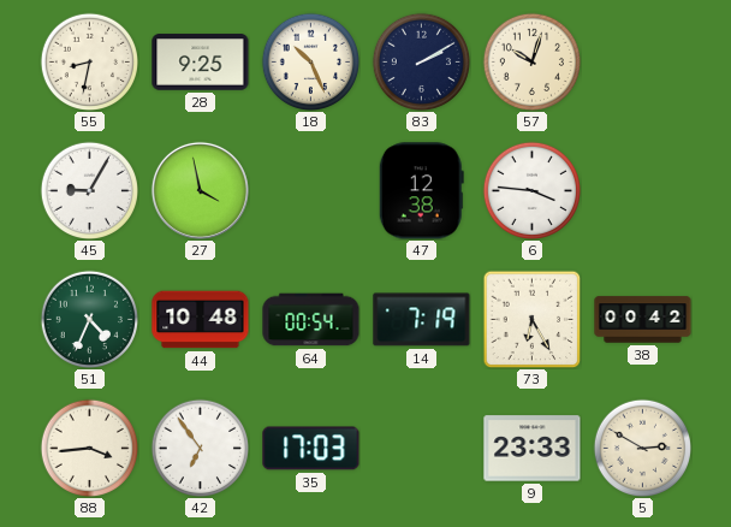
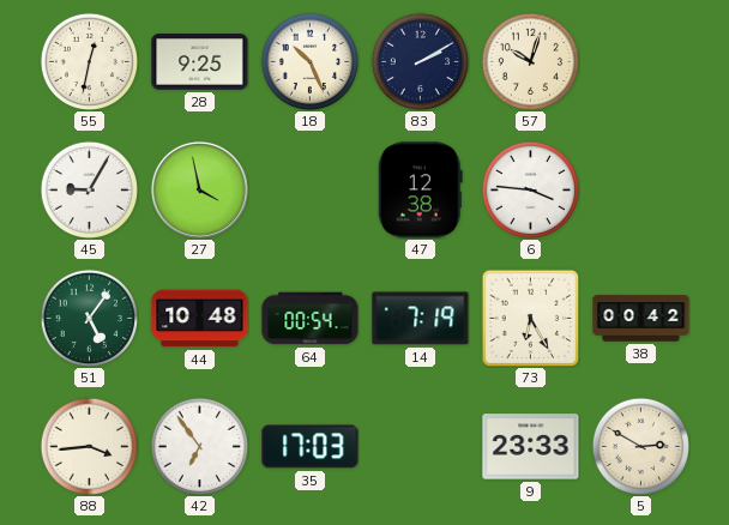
55: 8:32 -> 12:32 (89, 61)
51: 4:34 -> 5:06 (89, 318)
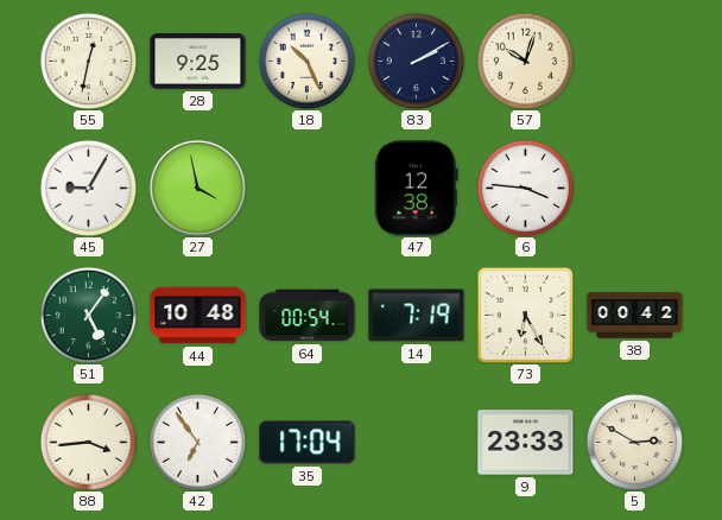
35: 17:03 -> 17:04 (308, 443)
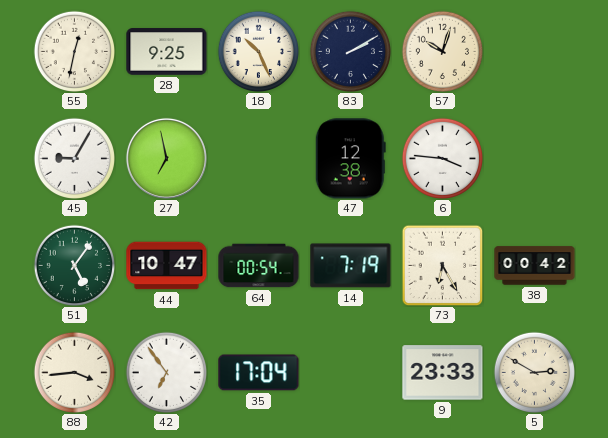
27: 3:58 -> 6:58 (166, 158)
44: 10:48 -> 10:47 (167, 266)
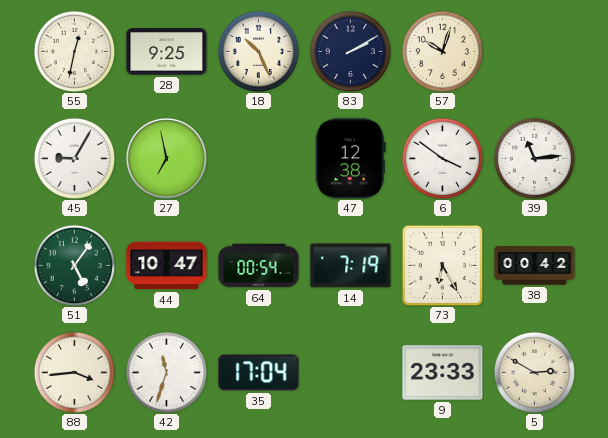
6: 3:46 -> 3:51 (442, 158)
39: none -> 11:14 (534, 158)
42: 6:54 -> 11:33 (166, 372)
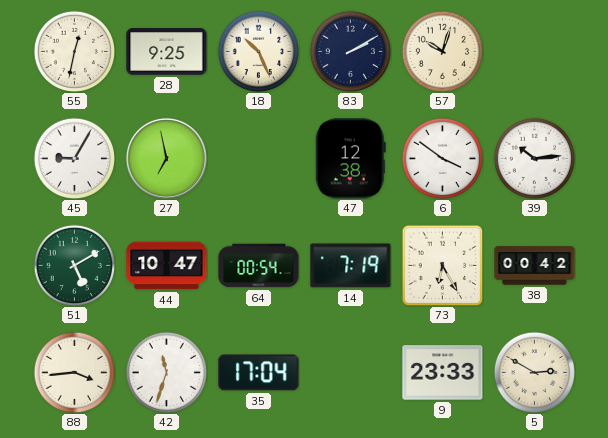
39: 11:14 -> 10:14 (534, 158)
51: 5:06 -> 5:10 (74, 265)
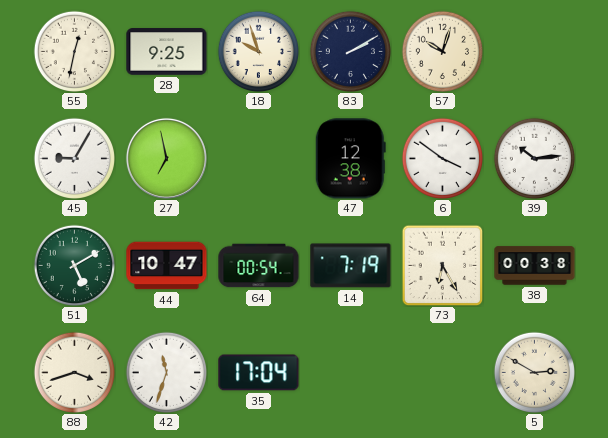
18: 10:26 -> 9:57 (258, 51)
38: 00:42 -> 00:38 (535, 266)
88: 3:44 -> 3:42 (74, 372)
9: 23:33 -> none (443, 373)
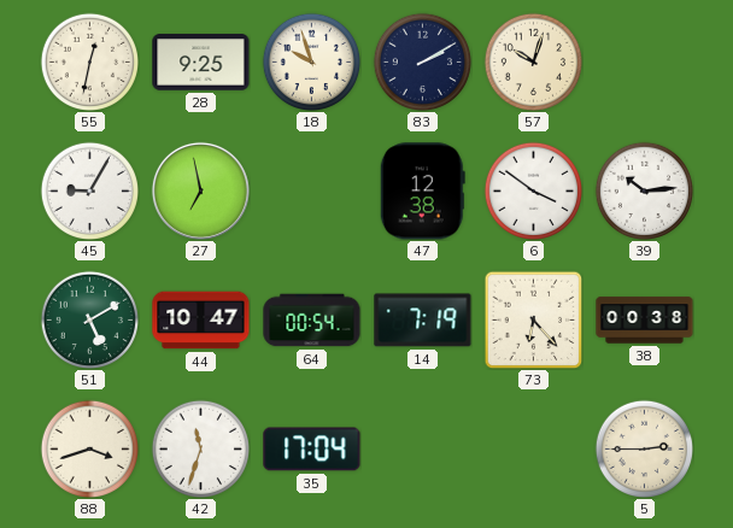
73: 6:25 -> 6:23 (533, 319)
5: 2:50 -> 2:45 (644, 448)
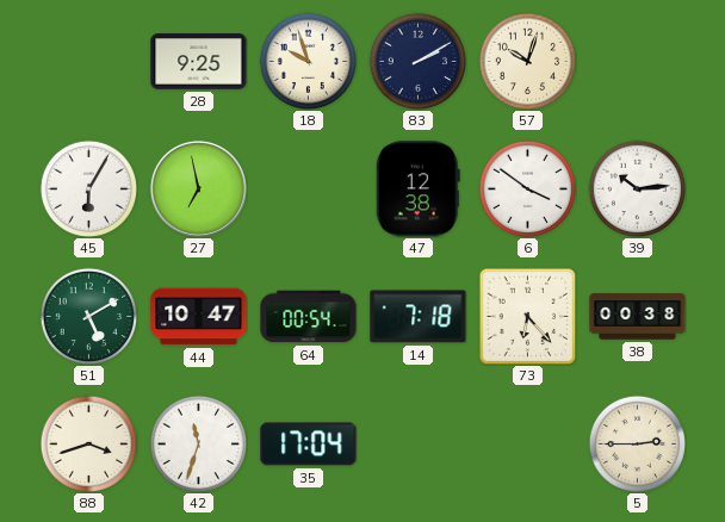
55: 12:32 -> none (89, 61)
45: 9:05 -> 6:05 (88, 188)
14: 7:19 -> 7:18 (419, 317)
